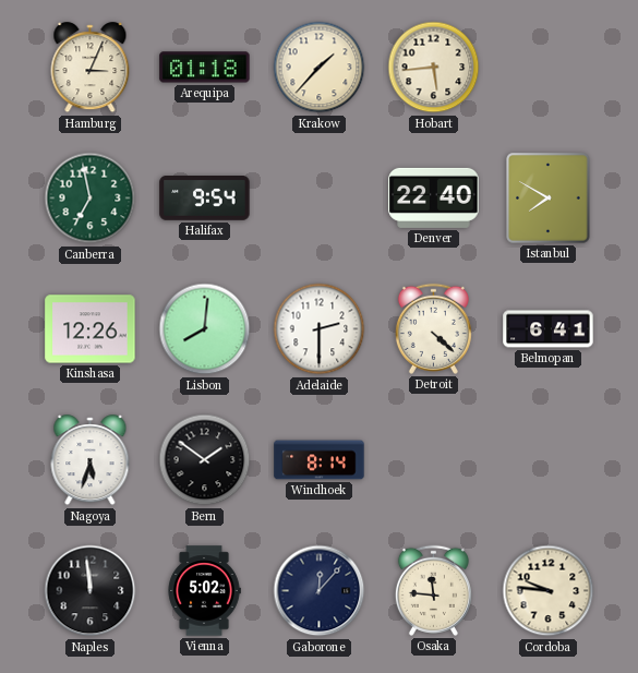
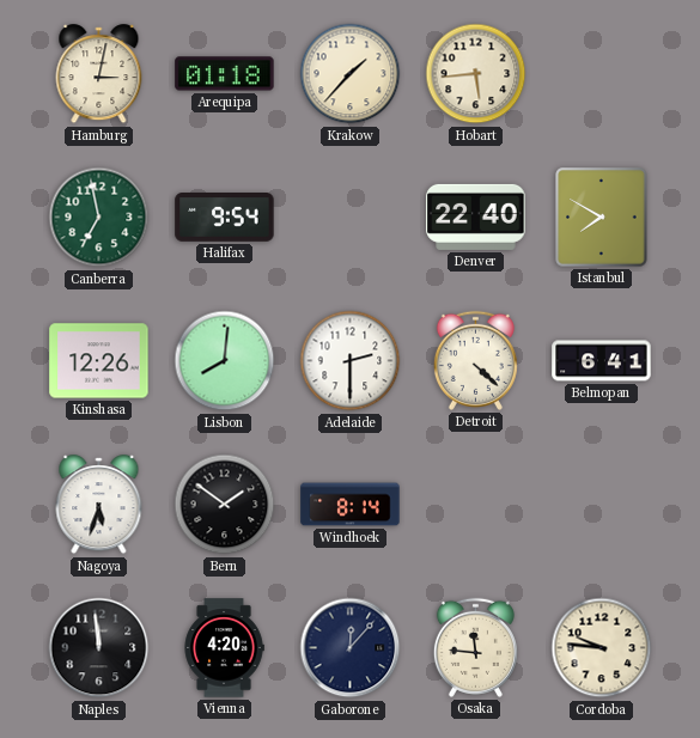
Hamburg: 3:04 -> 3:02 (99, 74)
Vienna: 5:02 -> 4:20 (224, 648)
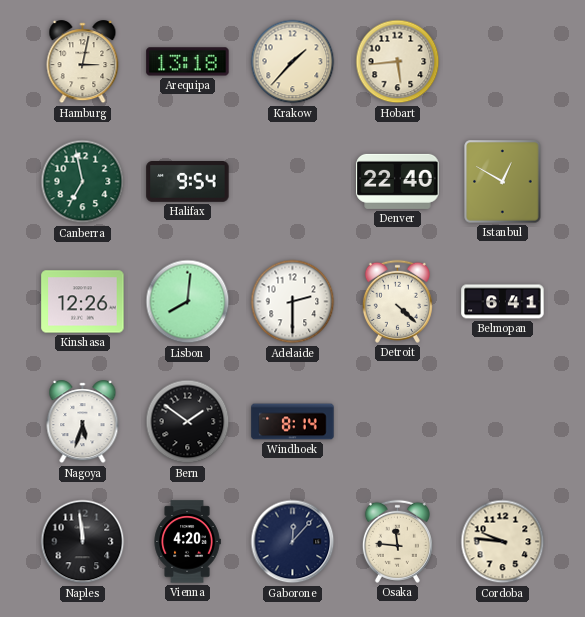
Arequipa: 01:18 -> 13:18 (188, 62)
Istanbul: 7:50 -> 12:50 (503, 182)
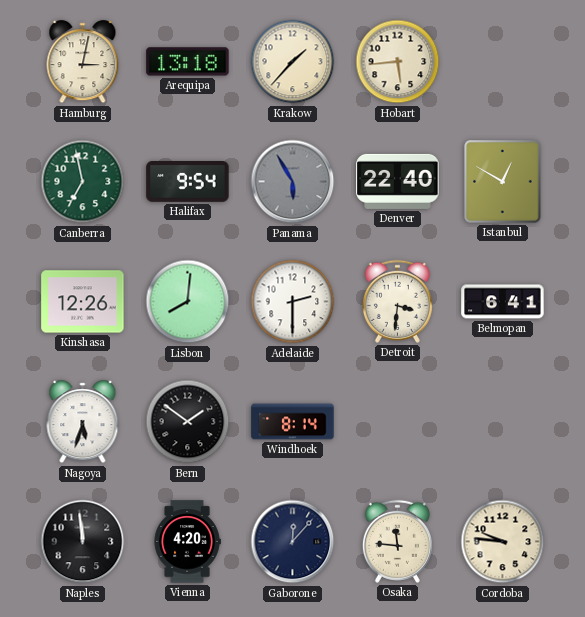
Panama: none -> 5:55 (293, 182)
Detroit: 4:22 -> 3:31 (397, 301)
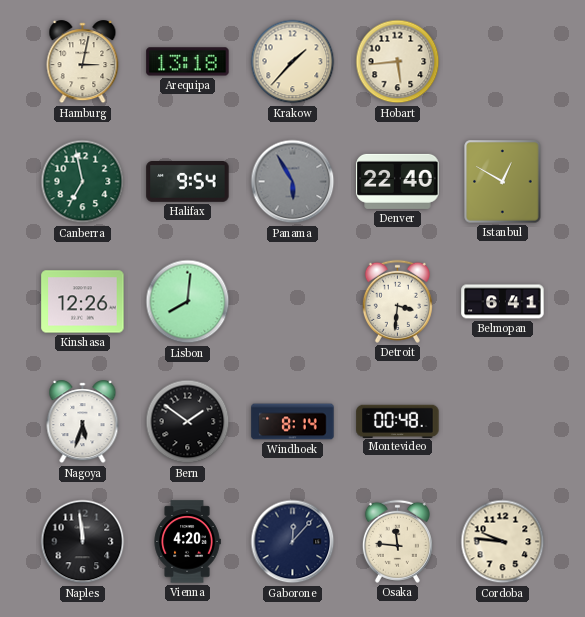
Adelaide: 2:30 -> none (293, 302)
Montevideo: none -> 00:48 (398, 421)
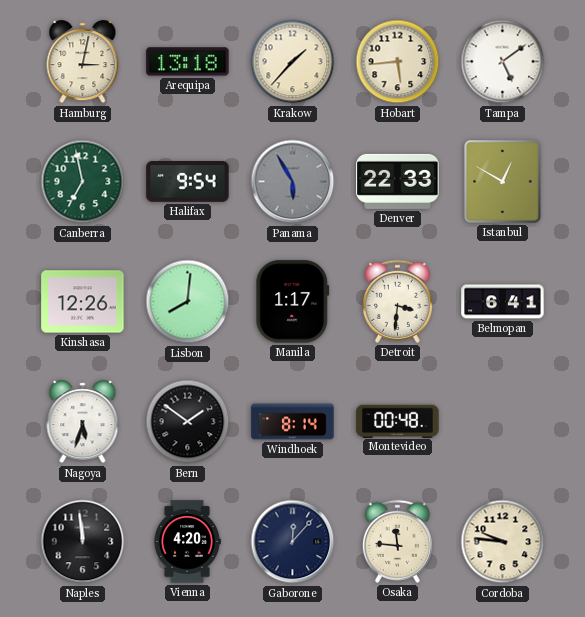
Tampa: none -> 5:09 (503, 62)
Denver: 22:40 -> 22:33 (398, 181)
Manila: none -> 1:17 (293, 302)
